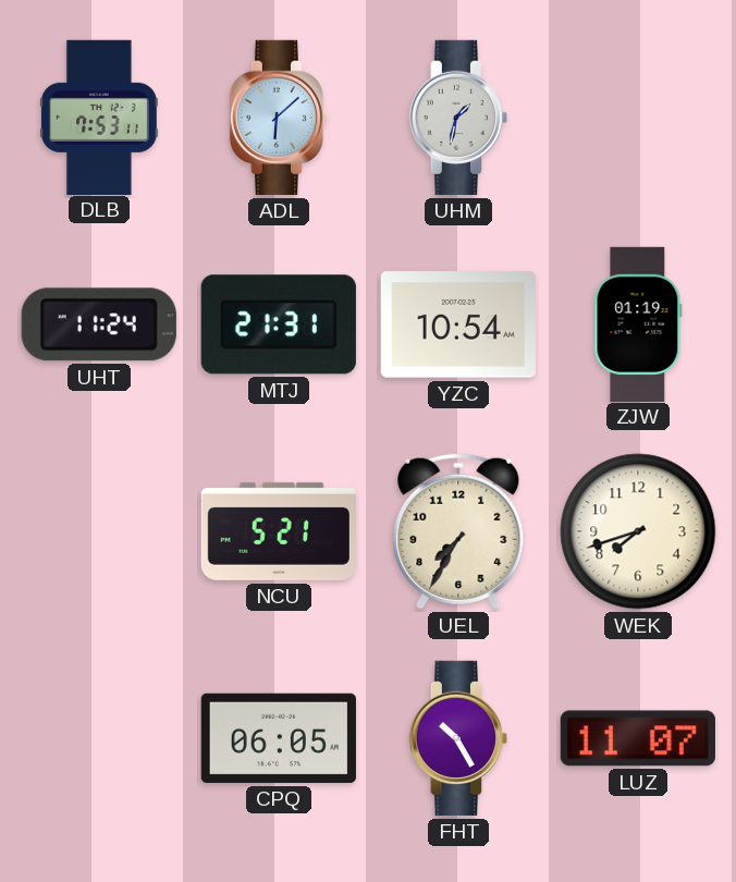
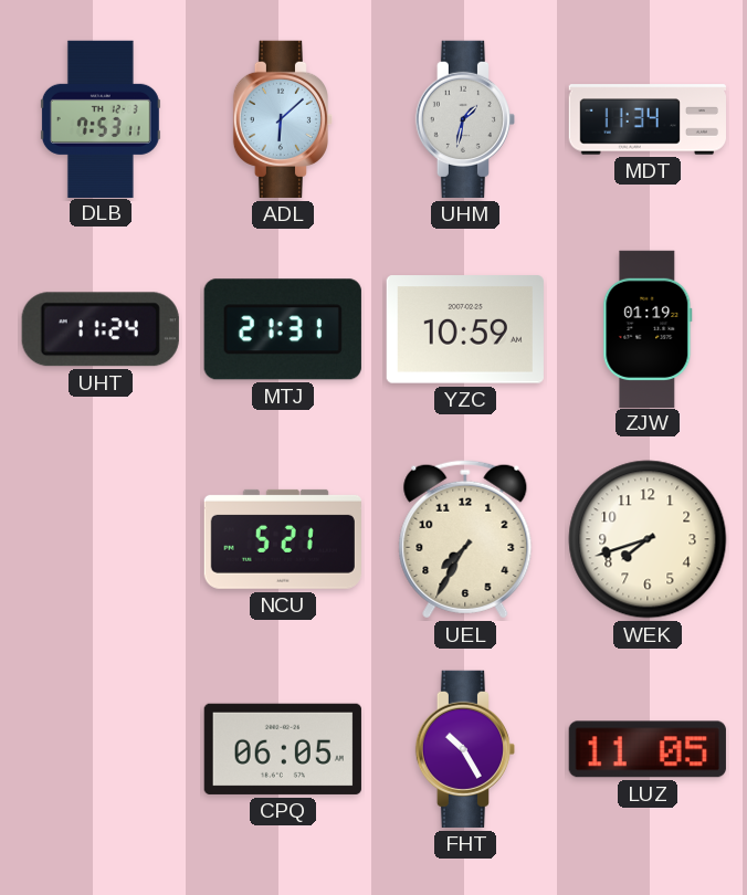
MDT: none -> 11:34 (646, 119)
YZC: 10:54 -> 10:59 (465, 329)
LUZ: 11:07 -> 11:05 (648, 749)
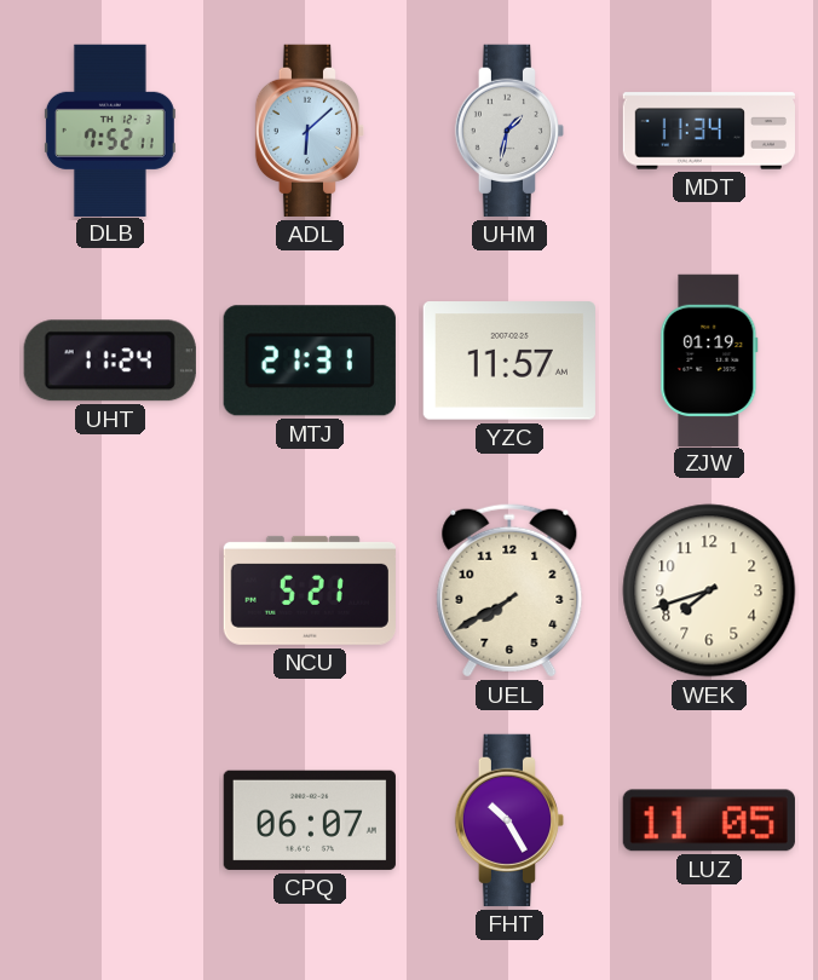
DLB: 7:53 -> 7:52 (110, 129)
YZC: 10:59 -> 11:57 (509, 361)
UEL: 7:35 -> 7:40 (509, 590)
CPQ: 06:05 -> 06:07 (310, 820)
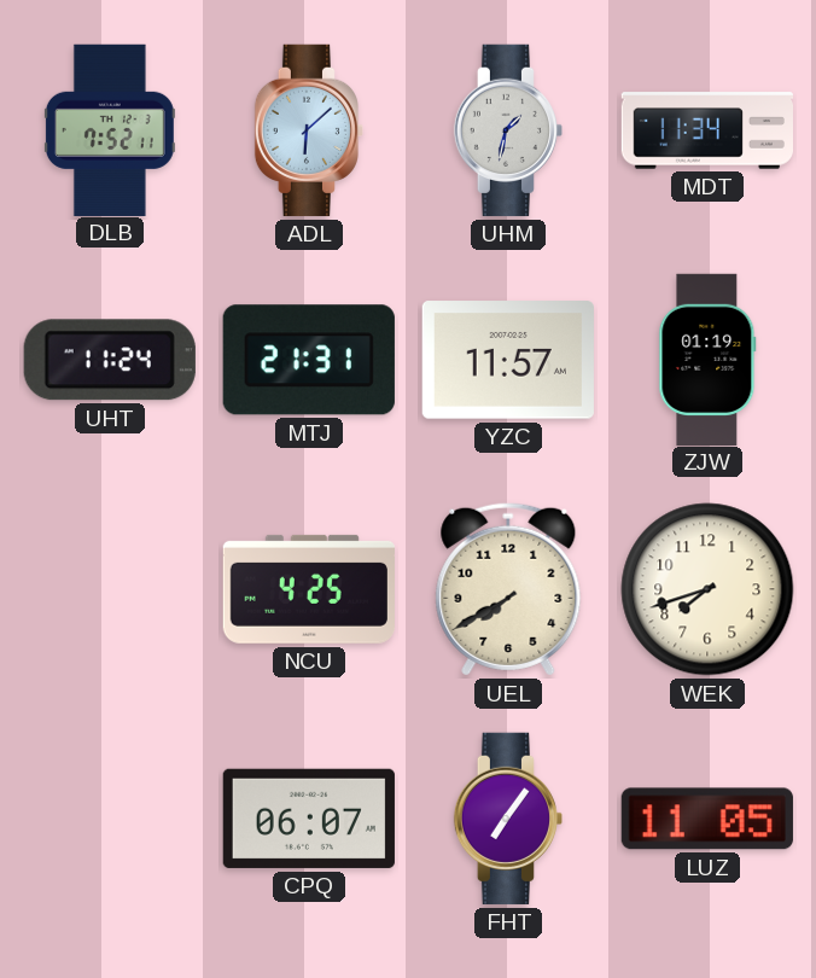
NCU: 5:21 -> 4:25 (309, 589)
FHT: 10:25 -> 7:06 (507, 819)
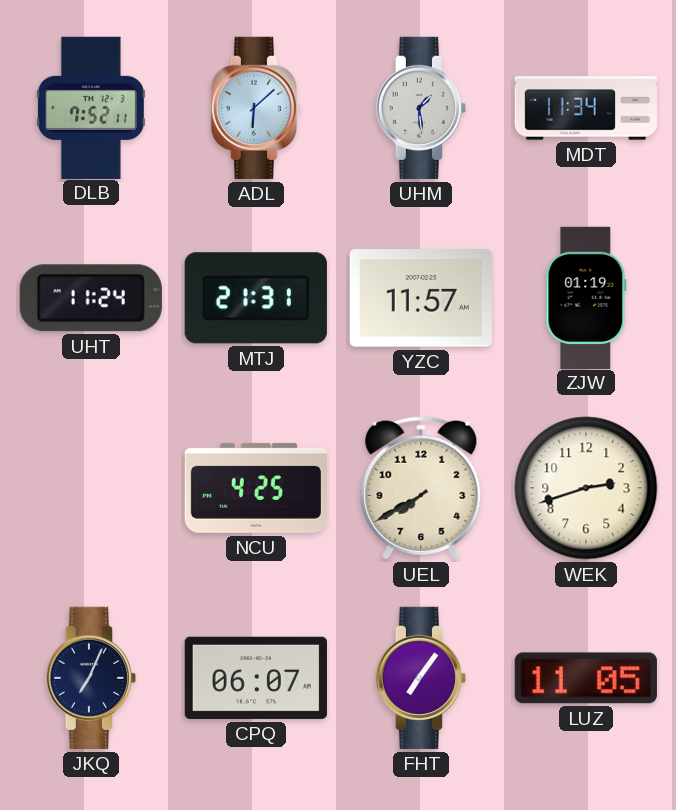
UHM: 1:32 -> 1:29 (420, 108)
WEK: 7:42 -> 2:42 (586, 488)
JKQ: none -> 7:04 (90, 678)
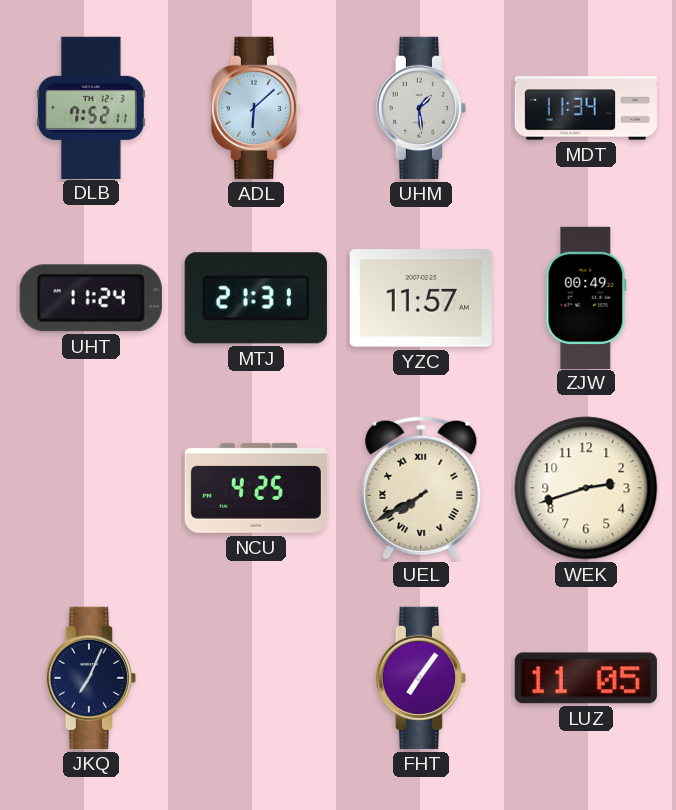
ZJW: 01:19 -> 00:49 (586, 297)
UEL numerals: Arabic -> Roman (421, 488)
CPQ: 06:07 -> none (256, 678)
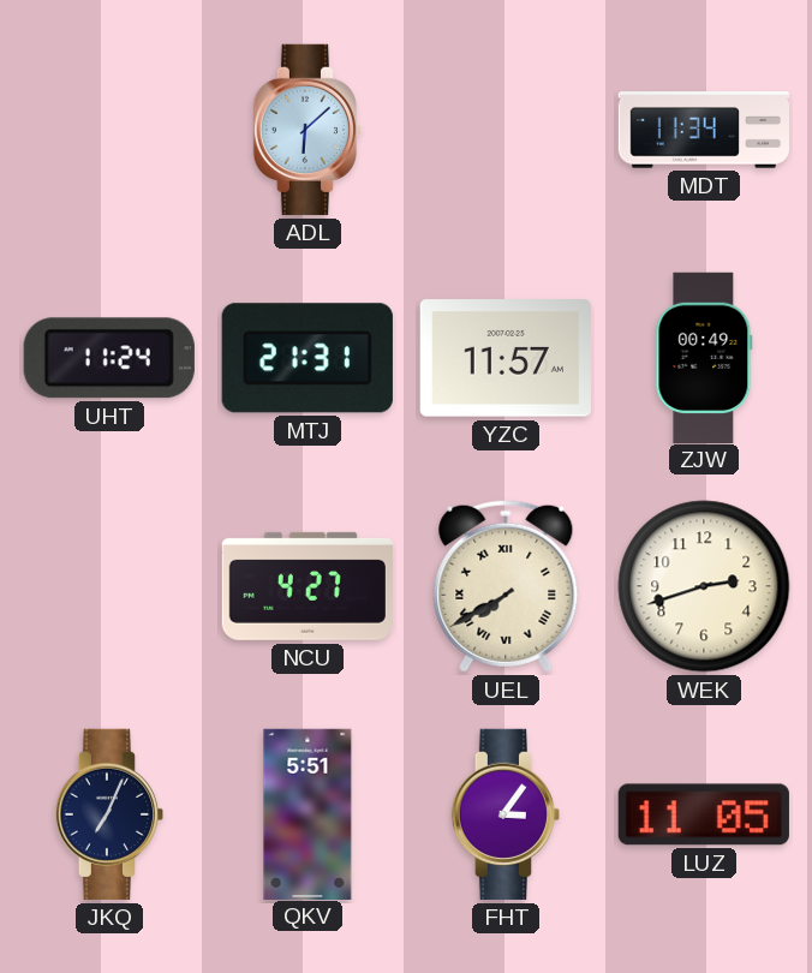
DLB: 7:52 -> none (91, 107)
UHM: 1:29 -> none (420, 108)
NCU: 4:25 -> 4:27 (308, 586)
QKV: none -> 5:51 (308, 813)
FHT: 7:06 -> 3:06 (504, 814)
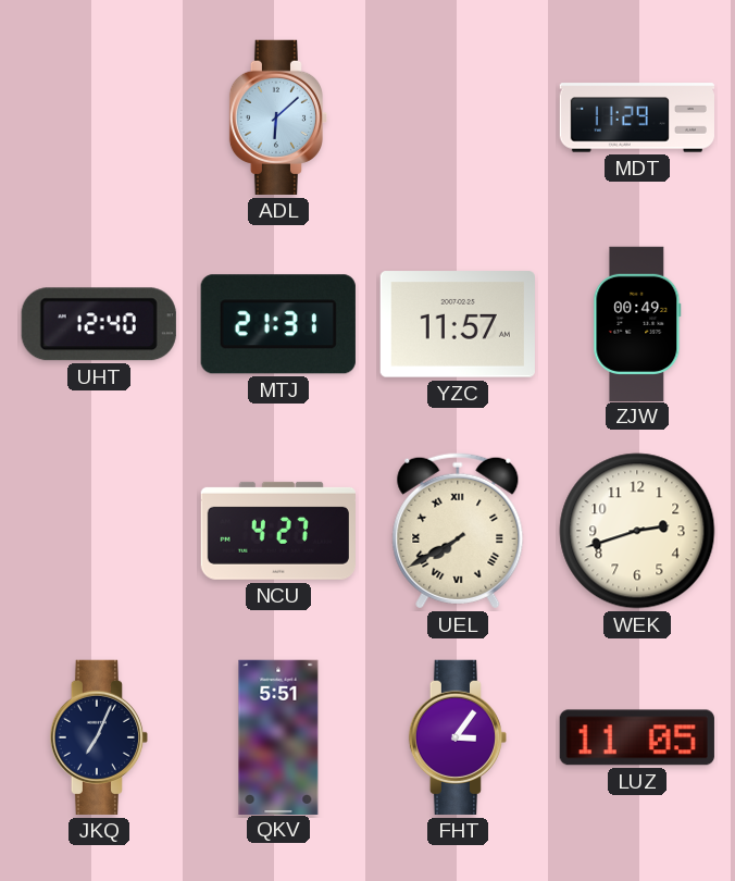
MDT: 11:34 -> 11:29 (636, 117)
UHT: 11:24 -> 12:40 (99, 324)
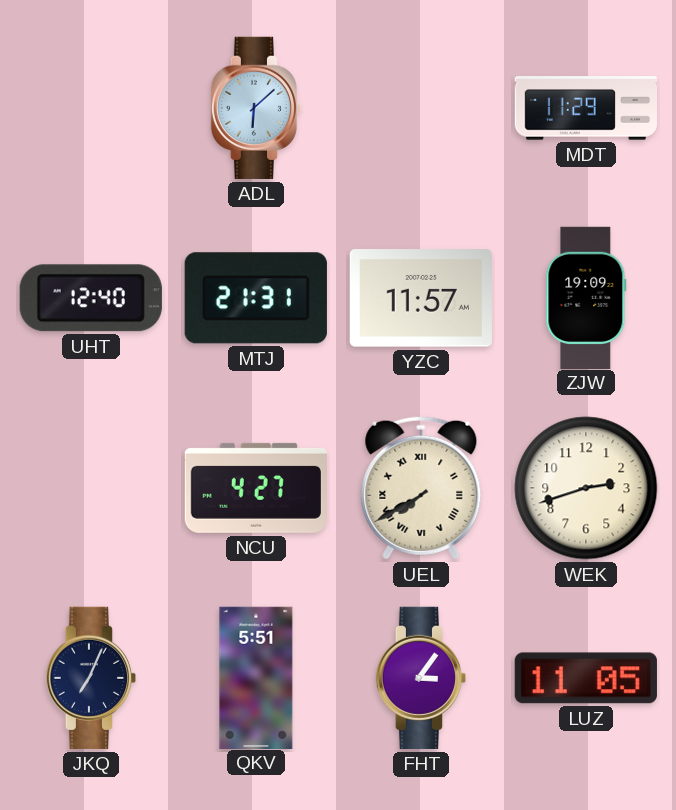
ZJW: 00:49 -> 19:09 (586, 297)
